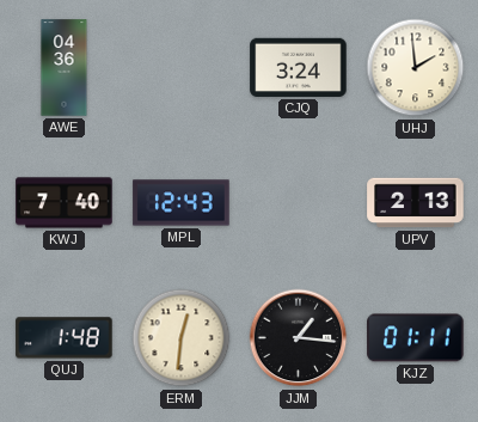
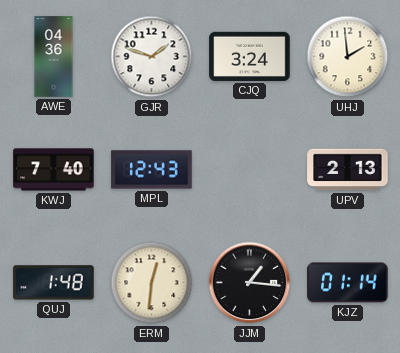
GJR: none -> 1:48 (152, 57)
KJZ: 01:11 -> 01:14 (348, 283)
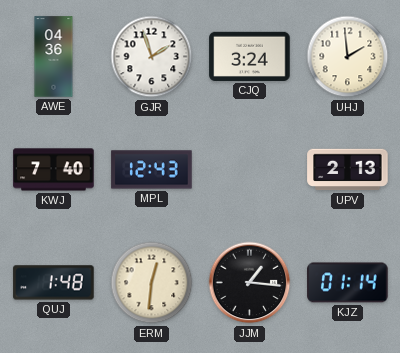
GJR: 1:48 -> 1:57 (152, 57)
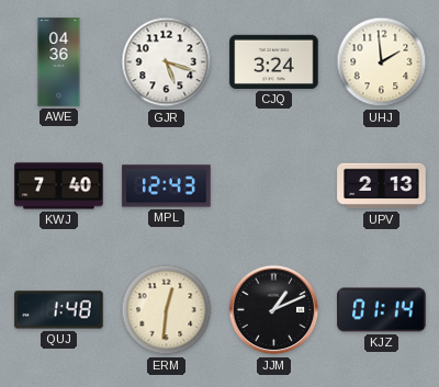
GJR: 1:57 -> 5:18 (167, 62)
JJM: 1:16 -> 1:11 (274, 310)
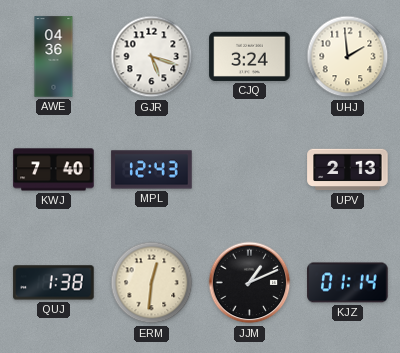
QUJ: 1:48 -> 1:38 (54, 283)
